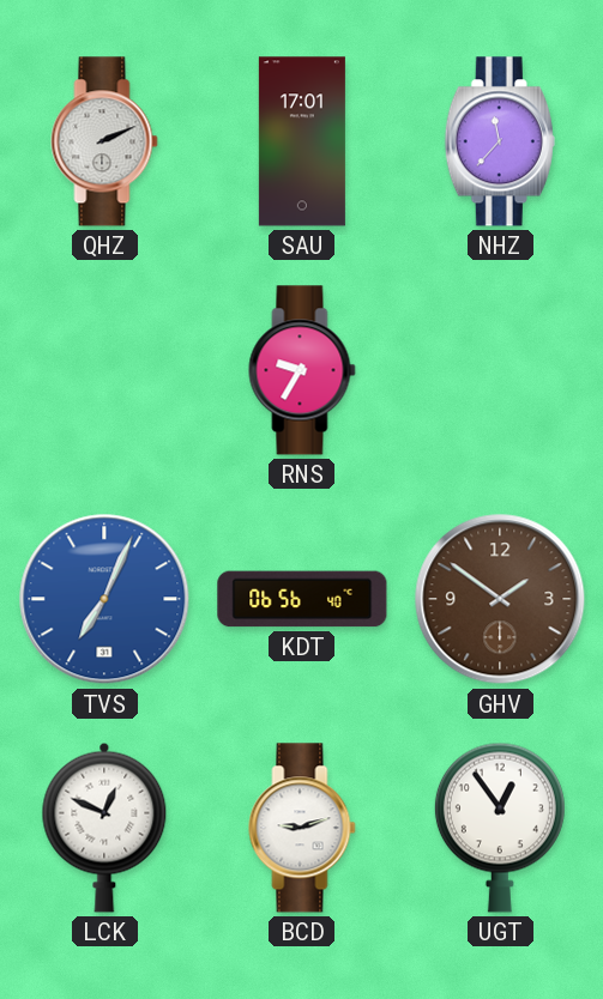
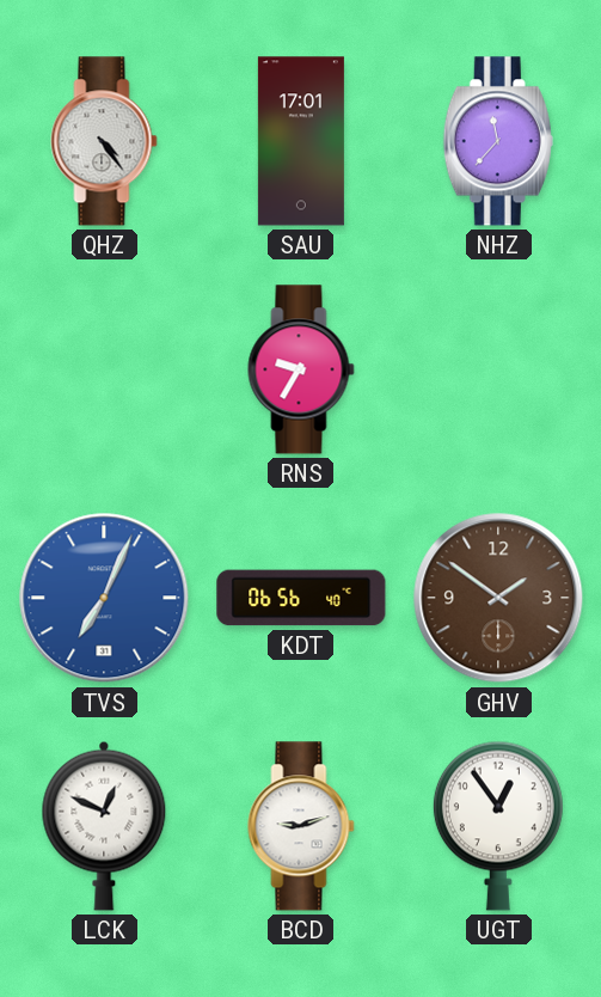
QHZ: 2:11 -> 4:24 (104, 141)
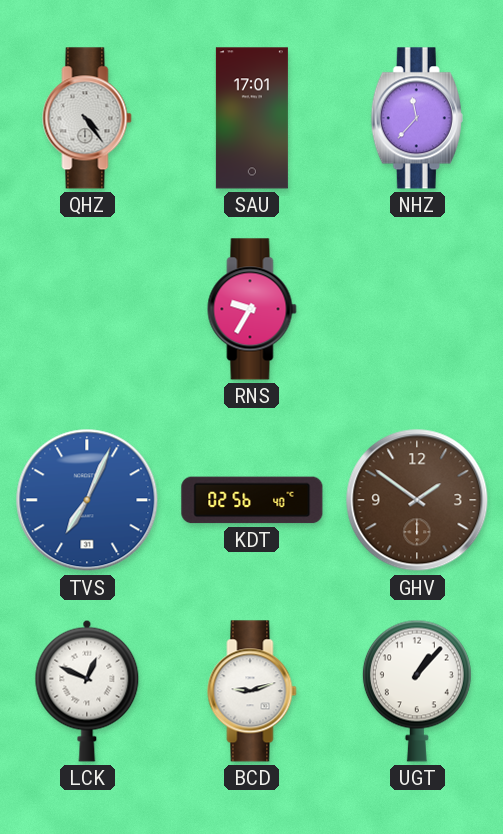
KDT: 06:56 -> 02:56 (252, 500)
UGT: 12:54 -> 1:07 (417, 691)
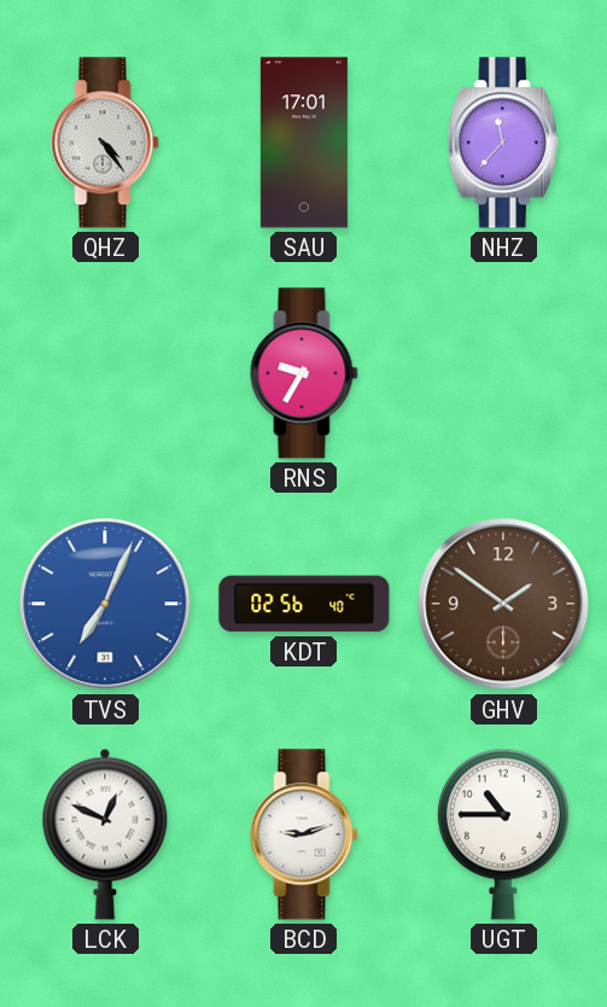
UGT: 1:07 -> 10:45 (503, 834)
